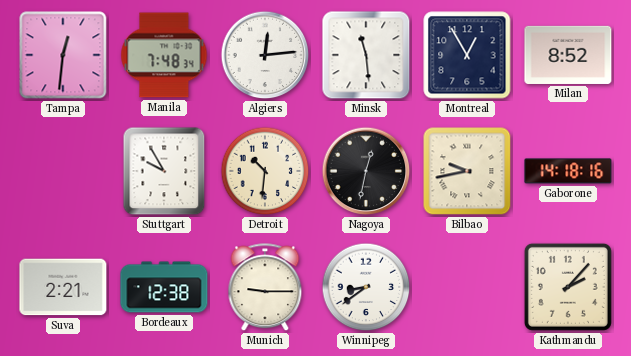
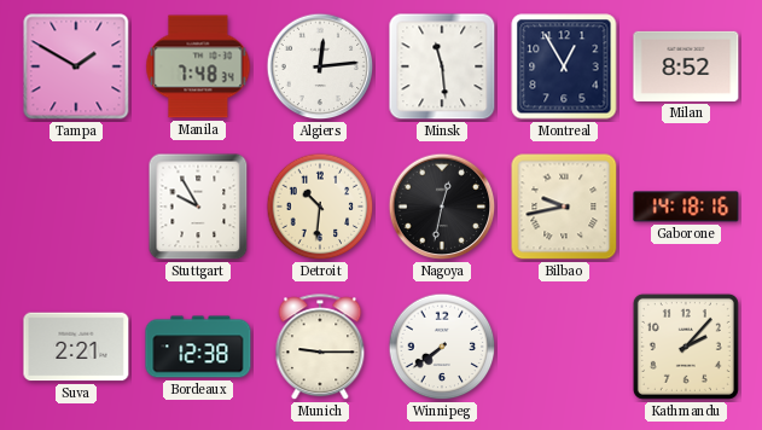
Tampa: 12:31 -> 1:50 (76, 66)
Winnipeg: 8:39 -> 7:39 (442, 347)
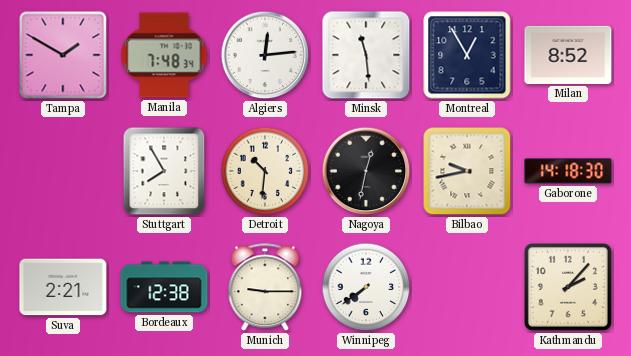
Stuttgart: 9:55 -> 7:55 (164, 171)
Gaborone: 14:18:16 -> 14:18:30 (568, 171)
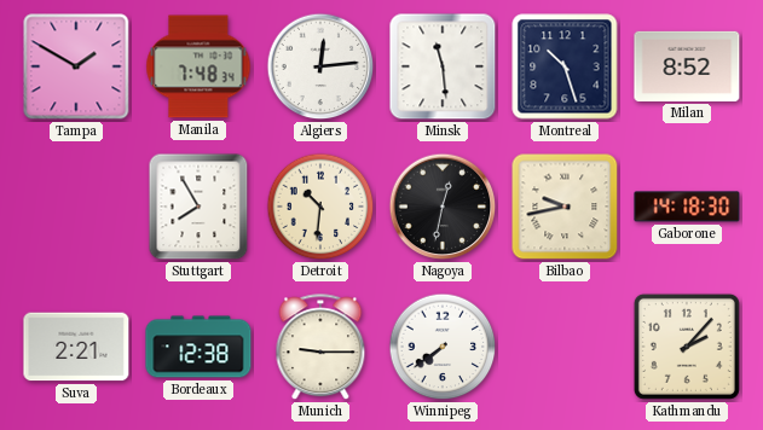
Montreal: 12:55 -> 10:27 (565, 66)
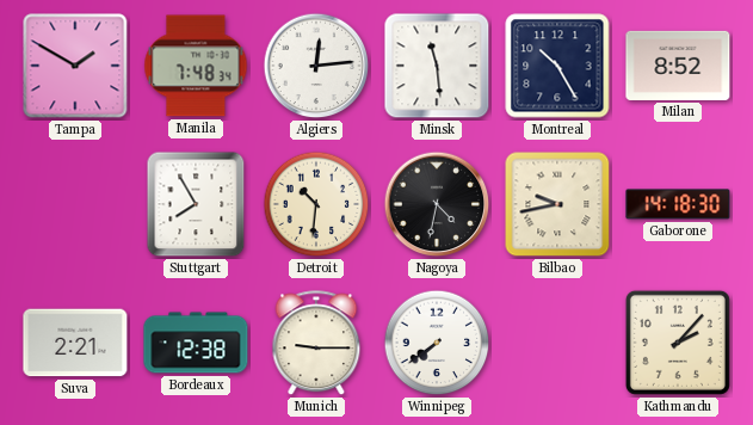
Montreal: 10:27 -> 10:25 (557, 66)
Nagoya: 12:32 -> 4:32 (437, 204)
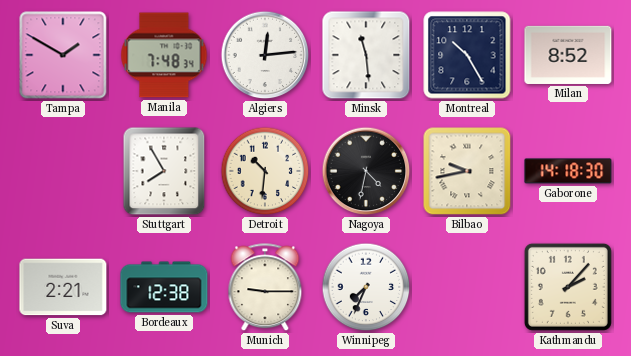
Winnipeg: 7:39 -> 7:34 (366, 287)
